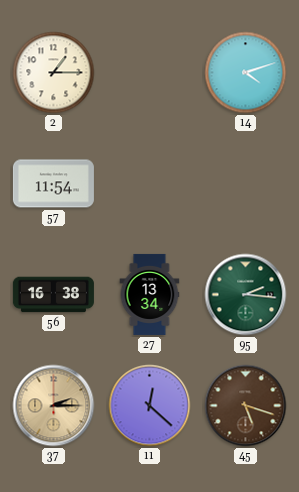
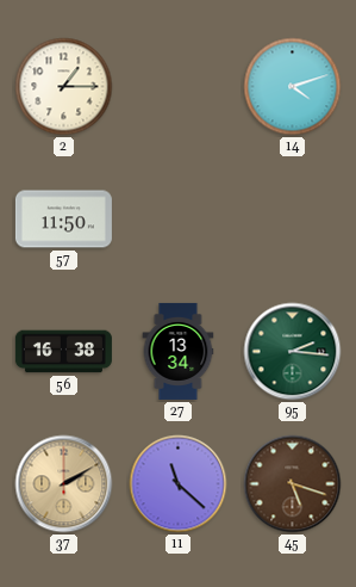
57: 11:54 -> 11:50 (63, 220)
37: 2:15 -> 2:10 (64, 484)
11: 12:22 -> 11:22 (179, 484)
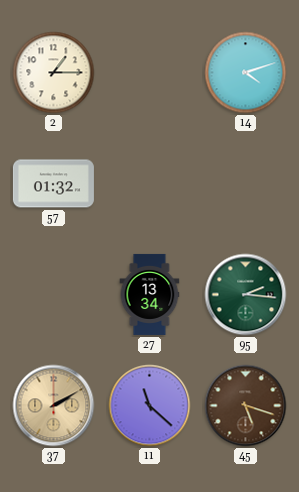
57: 11:50 -> 01:32 (53, 184)
56: 16:38 -> none (63, 352)
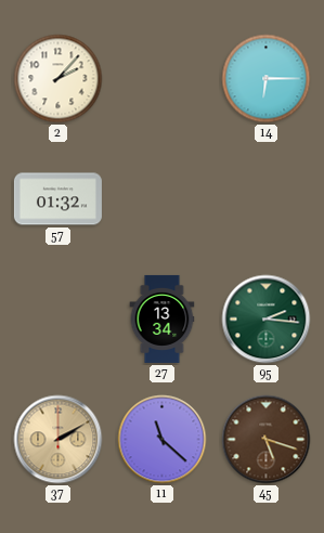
2: 1:15 -> 2:07 (59, 79)
14: 4:12 -> 6:15 (267, 79)
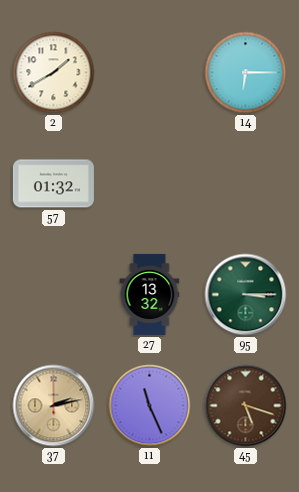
2: 2:07 -> 1:40 (54, 73)
27: 13:34 -> 13:32 (150, 294)
95: 2:16 -> 3:15 (246, 295)
37: 2:10 -> 2:13 (54, 406)
11: 11:22 -> 11:26 (150, 406)
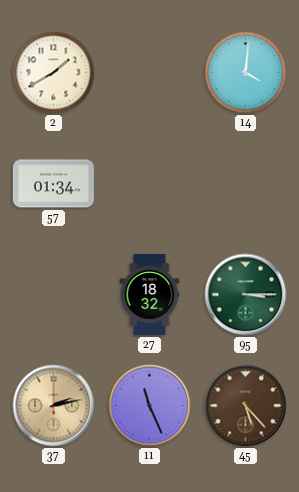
14: 6:15 -> 4:01 (246, 73)
57: 01:32 -> 01:34 (53, 184)
27: 13:32 -> 18:32 (150, 294)
45: 5:18 -> 5:23 (246, 406)
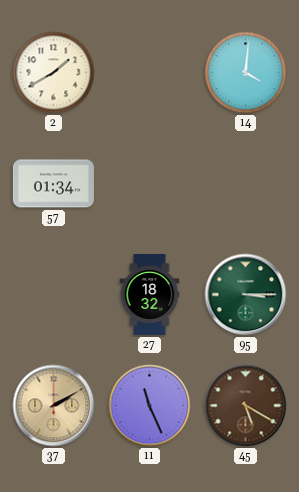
37: 2:13 -> 2:10 (54, 406)
45: 5:23 -> 5:20 (246, 406)
